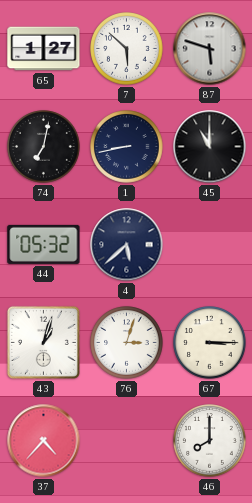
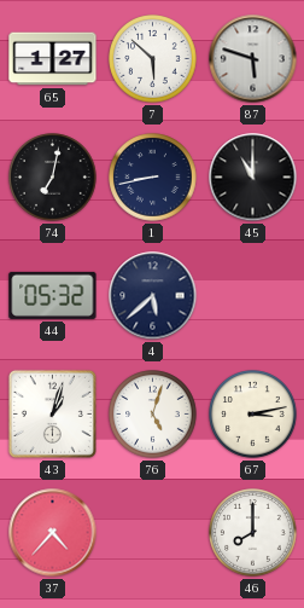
76: 3:03 -> 5:03 (153, 415)
67: 3:15 -> 3:13 (253, 415)
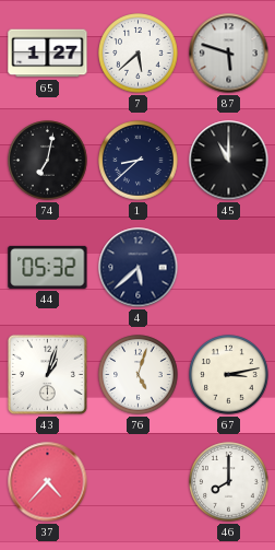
7: 5:52 -> 5:38 (139, 54)
1: 8:43 -> 8:38 (139, 161)
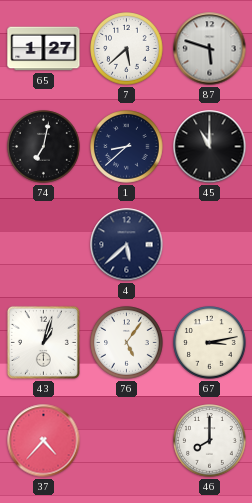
44: 05:32 -> none (48, 267)
76: 5:03 -> 5:06 (127, 343)
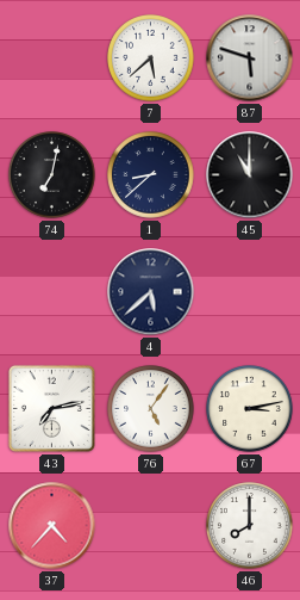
65: 1:27 -> none (44, 49)
43: 1:03 -> 7:13 (51, 408)
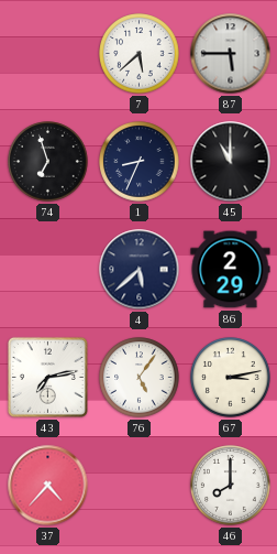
87: 5:48 -> 5:45 (231, 54)
74: 7:02 -> 6:57 (48, 162)
1: 8:38 -> 8:34 (140, 162)
86: none -> 2:29 (231, 270)
